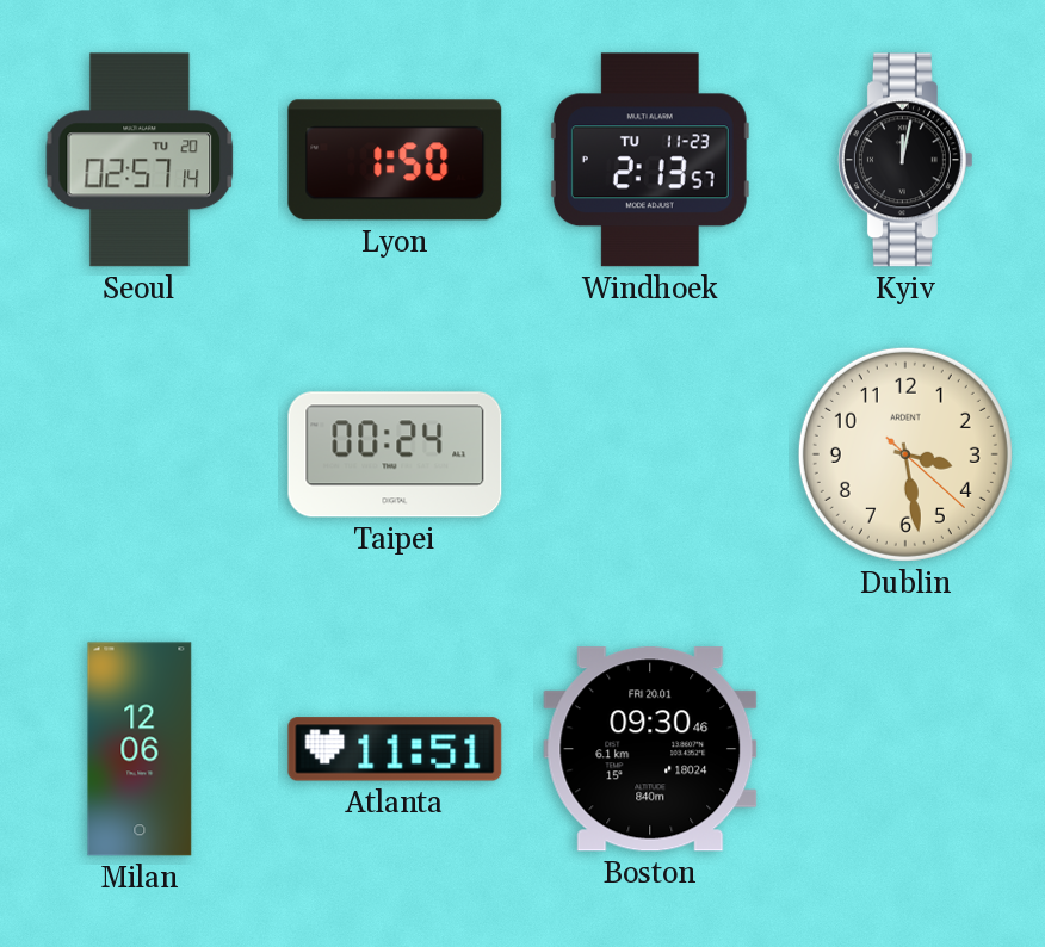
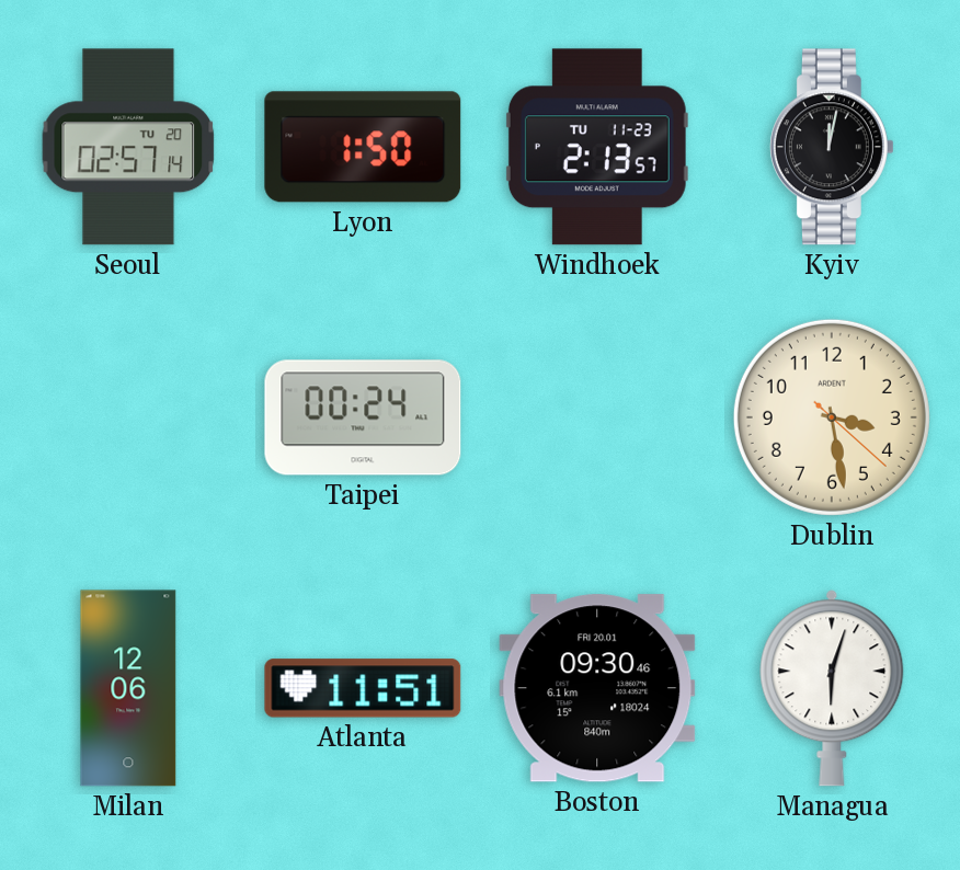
Managua: none -> 6:03 (832, 688)
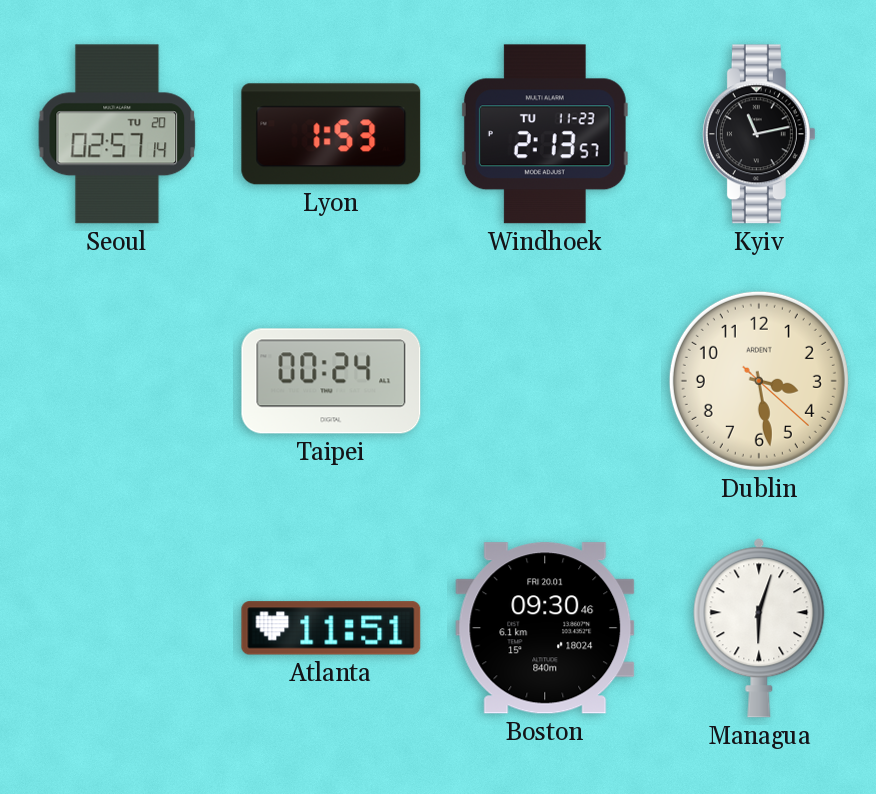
Lyon: 1:50 -> 1:53 (331, 134)
Kyiv: 12:02 -> 11:13 (759, 134)
Milan: 12:06 -> none (128, 688)
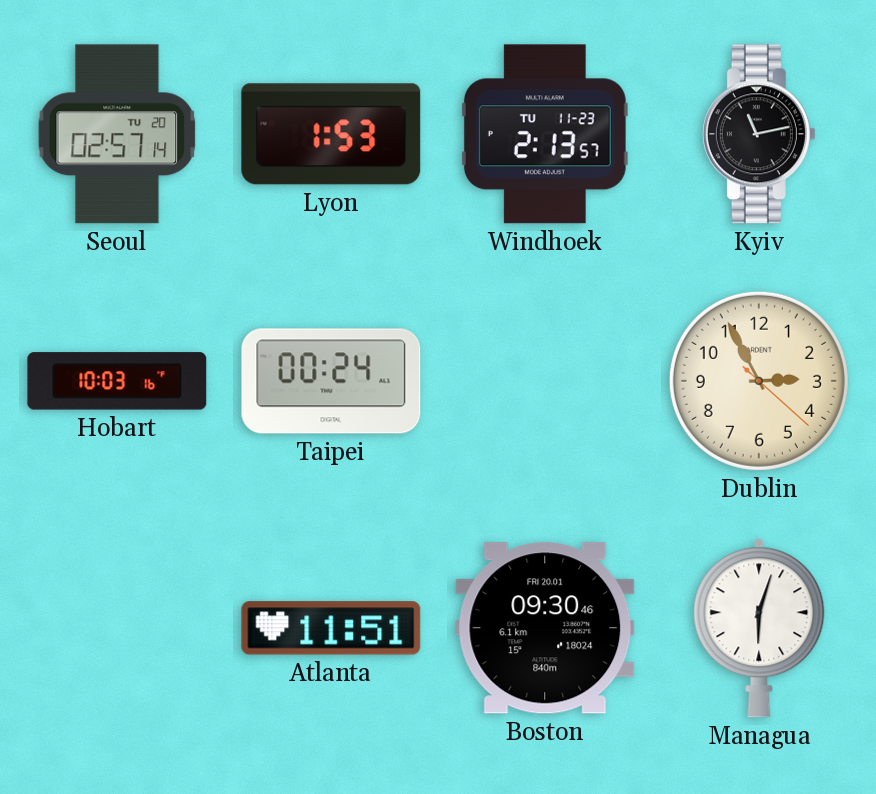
Hobart: none -> 10:03 (117, 381)
Dublin: 3:28 -> 2:55 (759, 381)
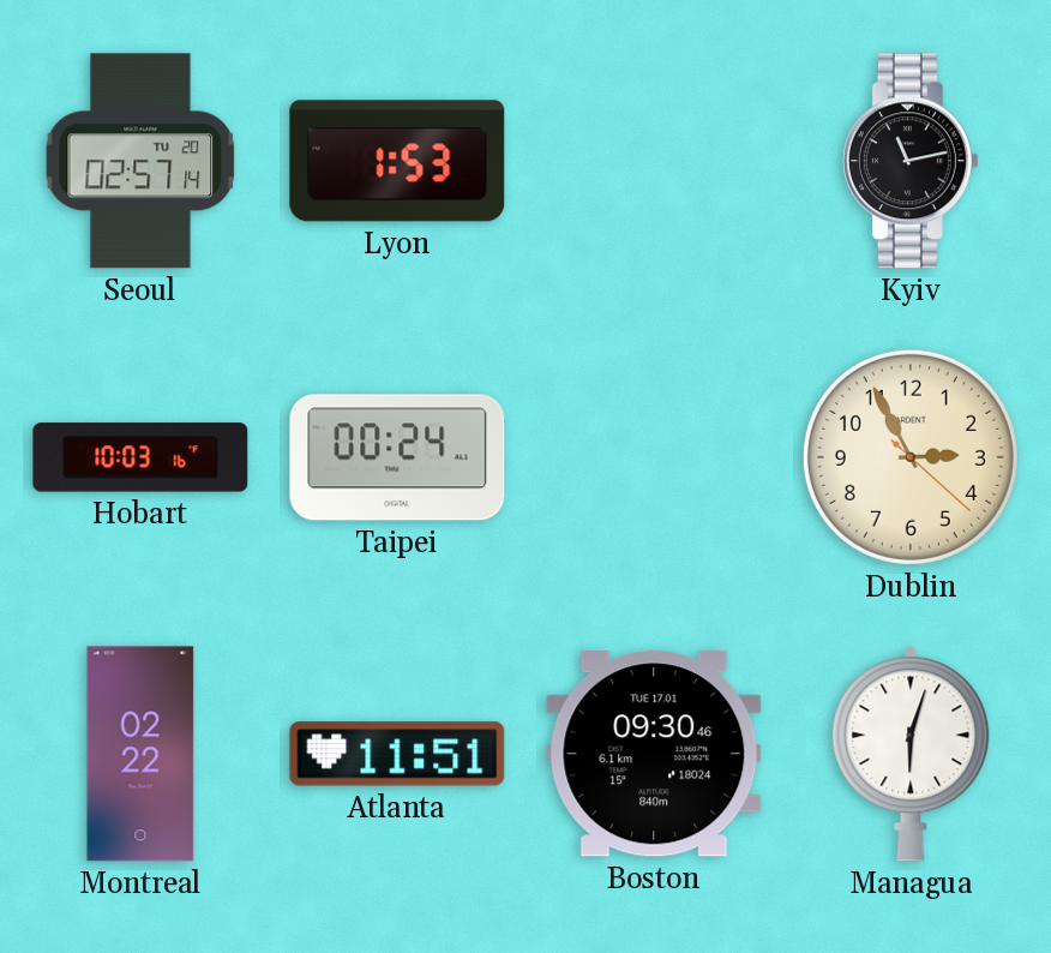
Windhoek: 2:13 -> none (545, 134)
Montreal: none -> 02:22 (140, 754)
Boston date: FRI 20.01 -> TUE 17.01 (654, 754)
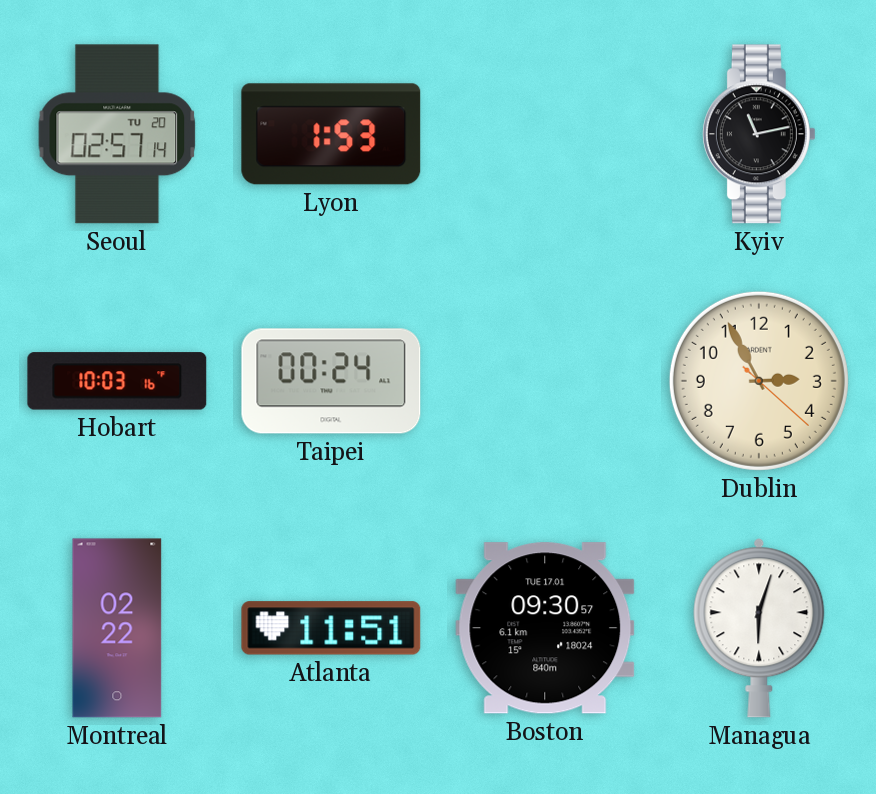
Boston: 09:30:46 -> 09:30:57 (545, 628)
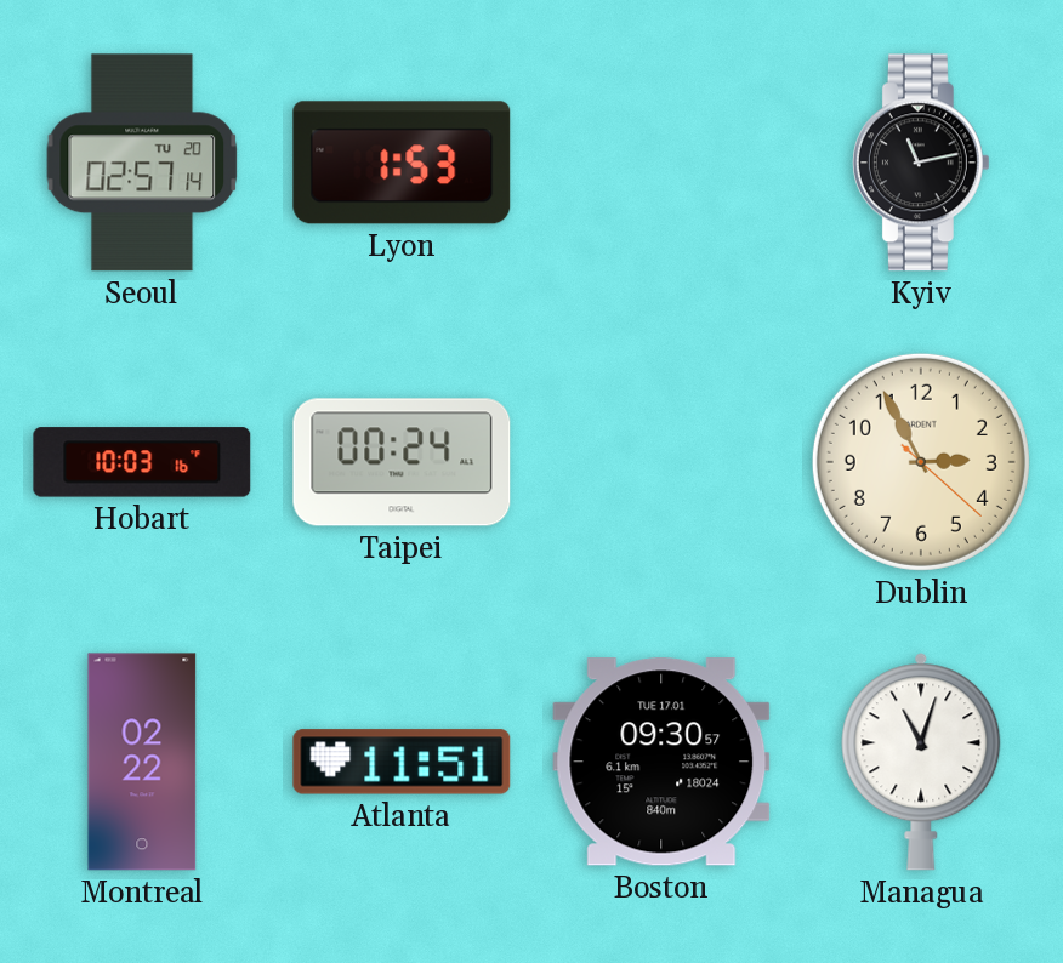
Managua: 6:03 -> 11:03 (921, 762)
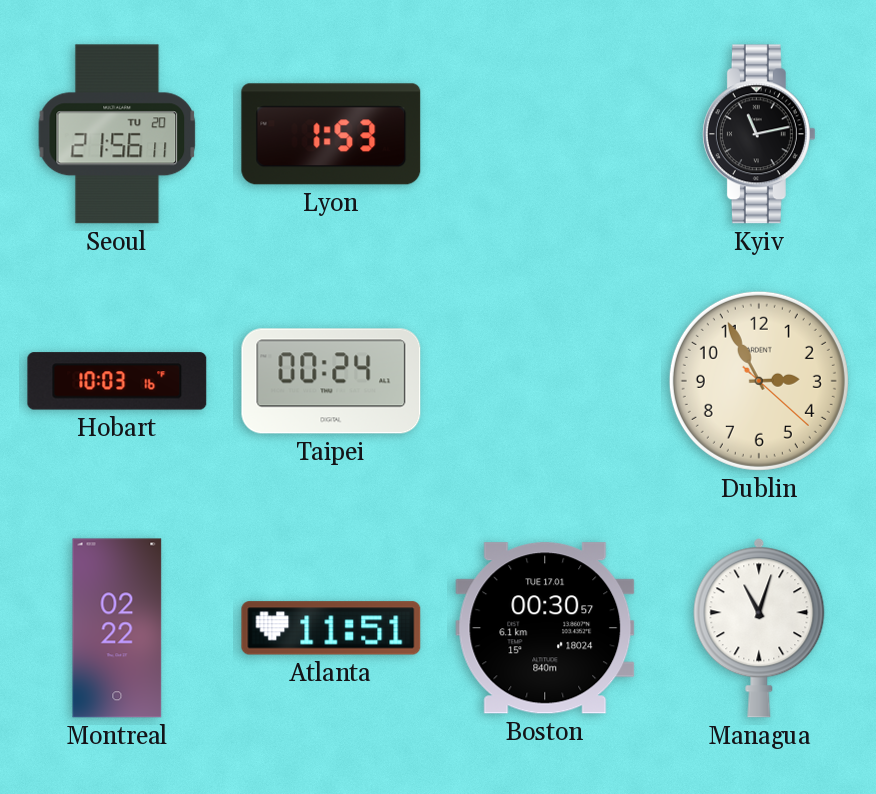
Seoul: 02:57 -> 21:56 (117, 134)
Boston: 09:30 -> 00:30 (545, 628)
